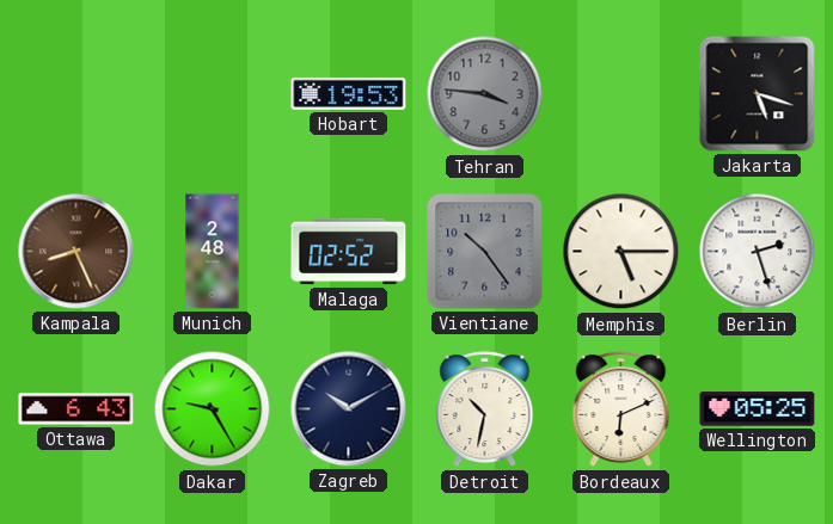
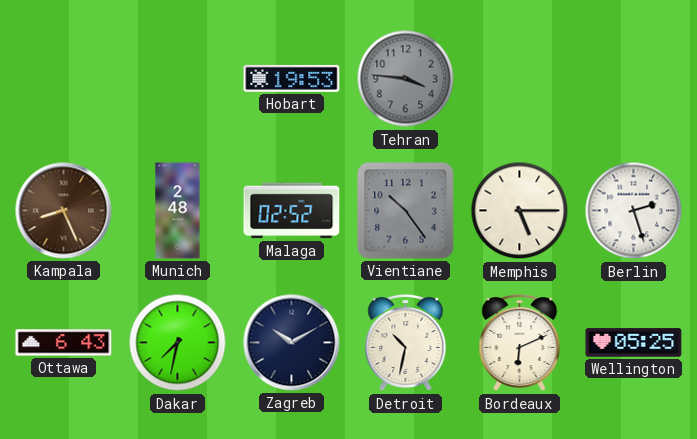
Jakarta: 5:18 -> none (758, 94)
Dakar: 9:25 -> 7:32 (178, 343)
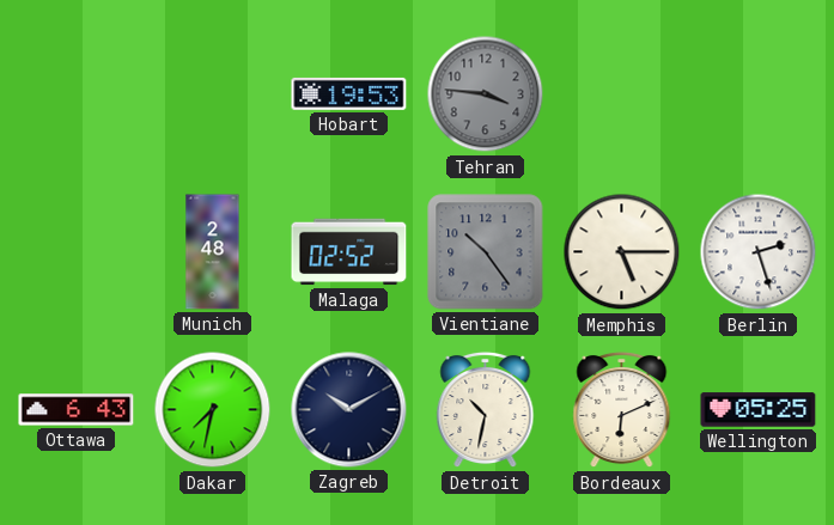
Kampala: 8:26 -> none (64, 211)
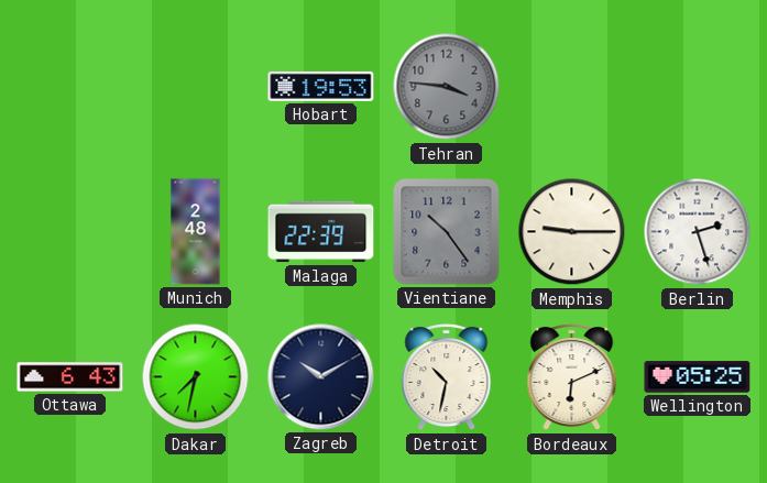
Malaga: 02:52 -> 22:39 (321, 232)
Memphis: 5:15 -> 9:15 (572, 232)
